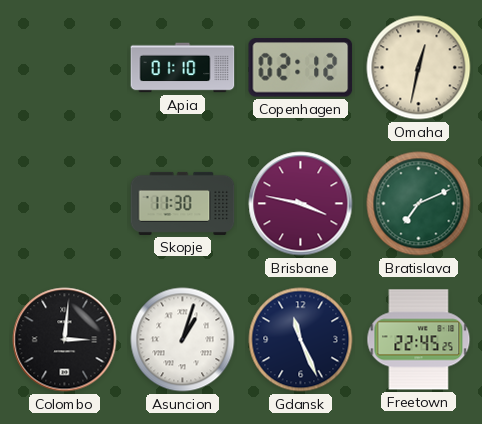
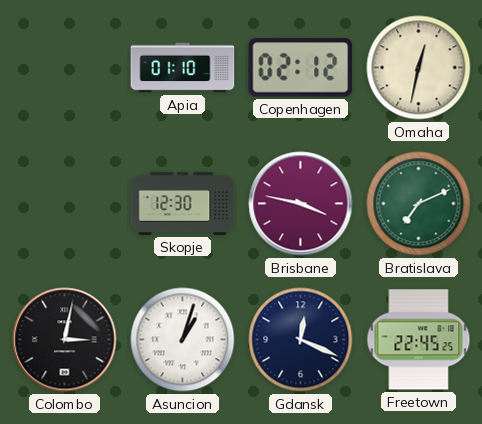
Skopje: 11:30 -> 12:30 (183, 203)
Colombo: 3:01 -> 3:02 (65, 340)
Gdansk: 11:26 -> 12:19 (301, 340)
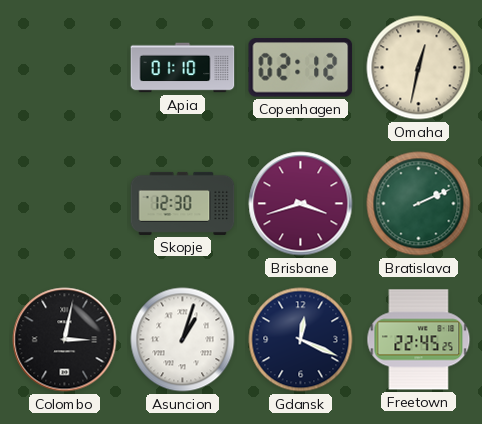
Brisbane: 3:47 -> 3:42 (301, 204)
Bratislava: 7:11 -> 2:11 (419, 204)
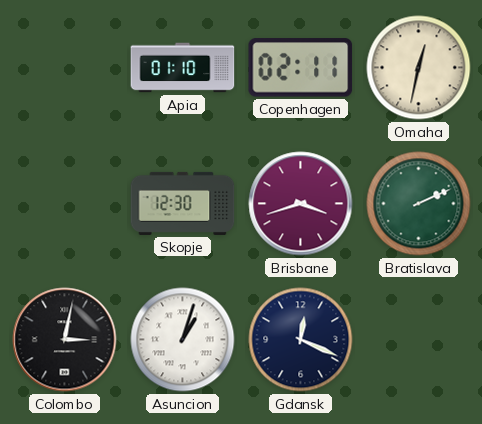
Copenhagen: 02:12 -> 02:11 (301, 68)
Freetown: 22:45 -> none (419, 340)
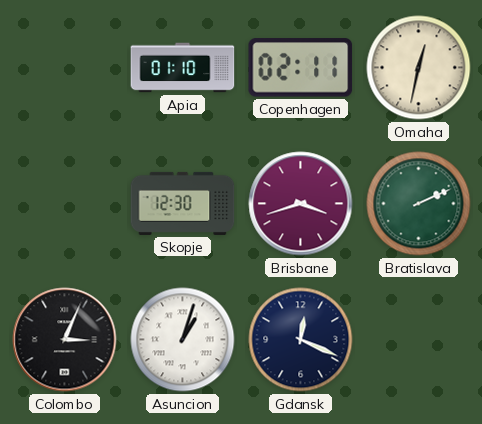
Colombo: 3:02 -> 3:04 (65, 340)
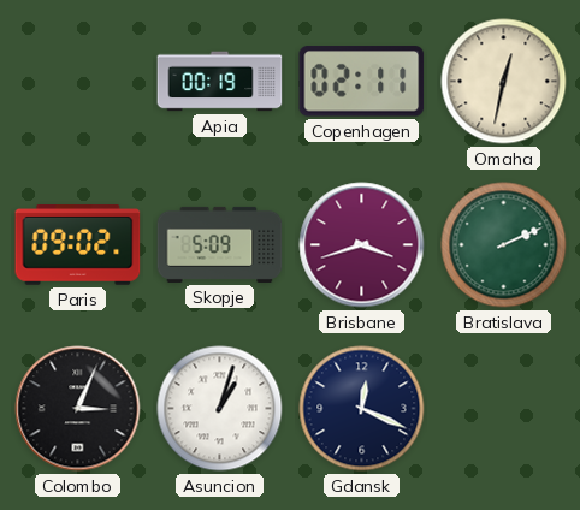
Apia: 01:10 -> 00:19 (220, 82)
Paris: none -> 09:02 (78, 245)
Skopje: 12:30 -> 5:09 (220, 244)
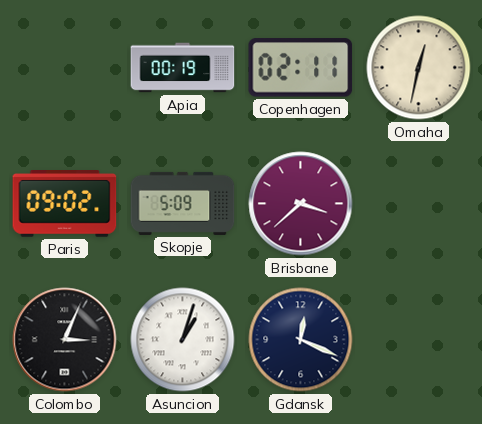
Brisbane: 3:42 -> 3:38 (301, 204)
Bratislava: 2:11 -> none (504, 245)
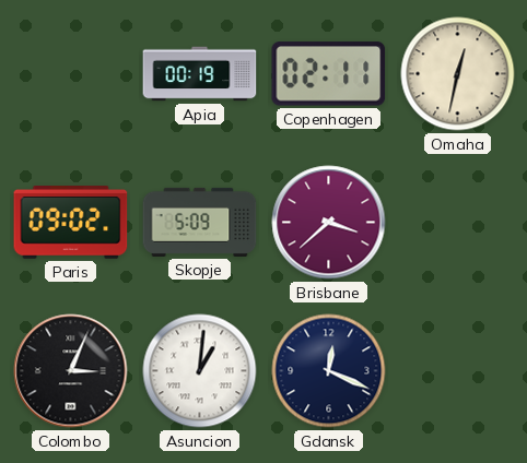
Asuncion: 1:03 -> 1:01 (200, 371)
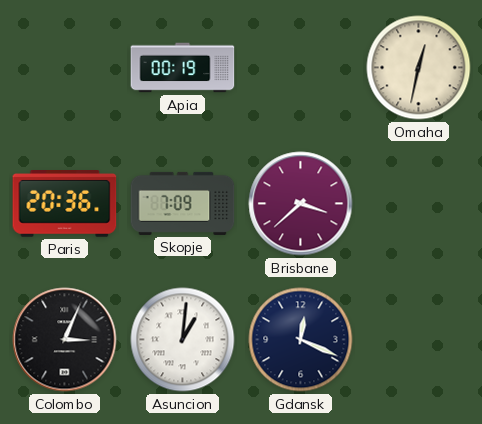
Copenhagen: 02:11 -> none (329, 74)
Paris: 09:02 -> 20:36 (65, 204)
Skopje: 5:09 -> 7:09 (183, 203)
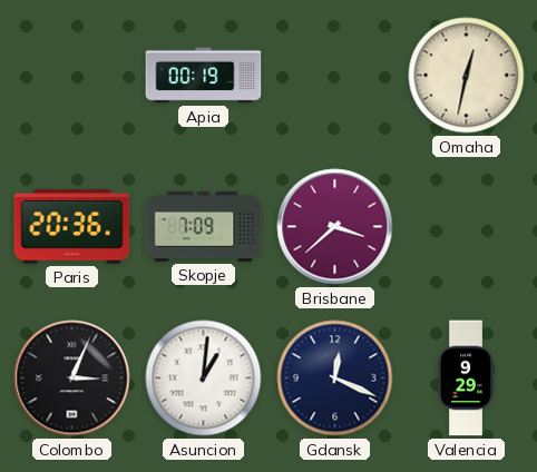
Valencia: none -> 9:29 (466, 378)
